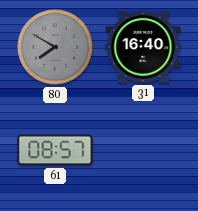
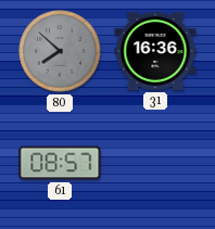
80: 7:50 -> 7:52 (60, 51)
31: 16:40 -> 16:36 (155, 51)
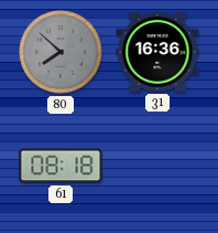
61: 08:57 -> 08:18 (61, 166)
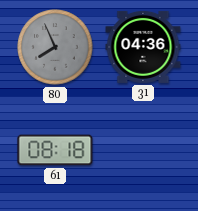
80: 7:52 -> 7:56 (55, 47)
31: 16:36 -> 04:36 (143, 47)
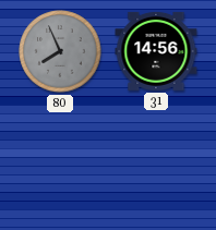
31: 04:36 -> 14:56 (156, 51)
61: 08:18 -> none (55, 150)
